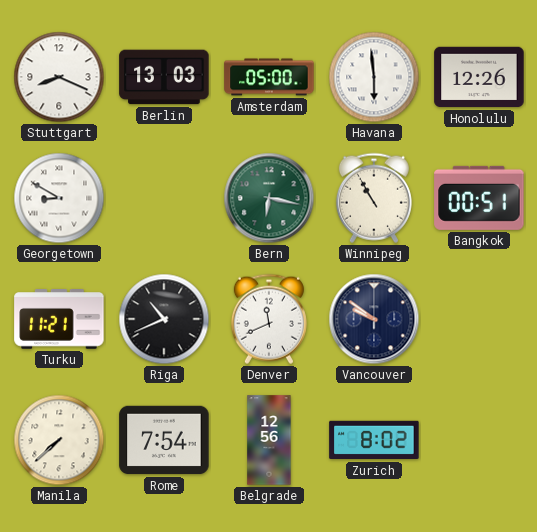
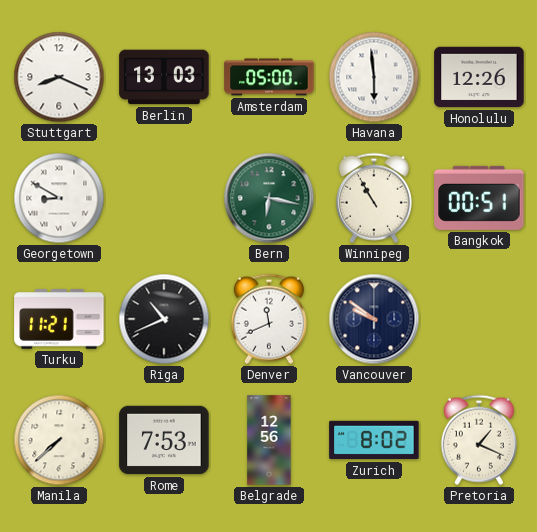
Rome: 7:54 -> 7:53 (164, 440)
Pretoria: none -> 1:19 (479, 440)
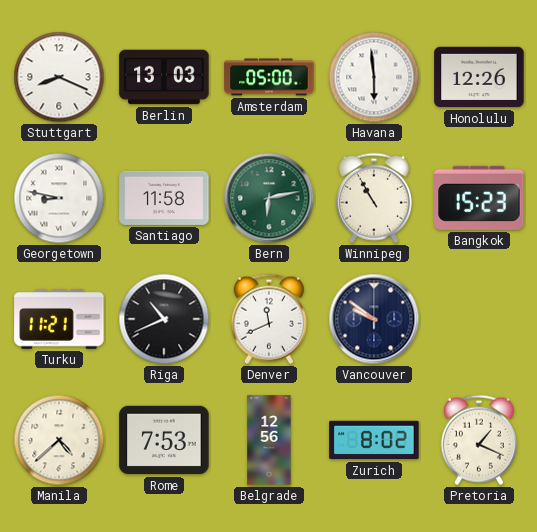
Georgetown: 8:50 -> 8:47 (59, 198)
Santiago: none -> 11:58 (164, 198)
Bern: 6:17 -> 6:13 (269, 198)
Bangkok: 00:51 -> 15:23 (479, 198)
Manila: 7:38 -> 4:38 (59, 440)
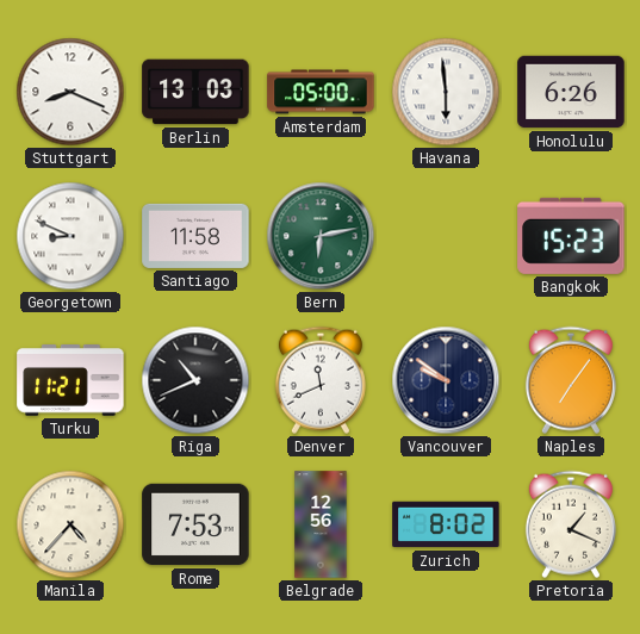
Honolulu: 12:26 -> 6:26 (571, 92)
Georgetown: 8:47 -> 8:49 (70, 236)
Winnipeg: 10:55 -> none (374, 198)
Naples: none -> 7:06 (571, 380)
Manila: 4:38 -> 4:37 (70, 524)
